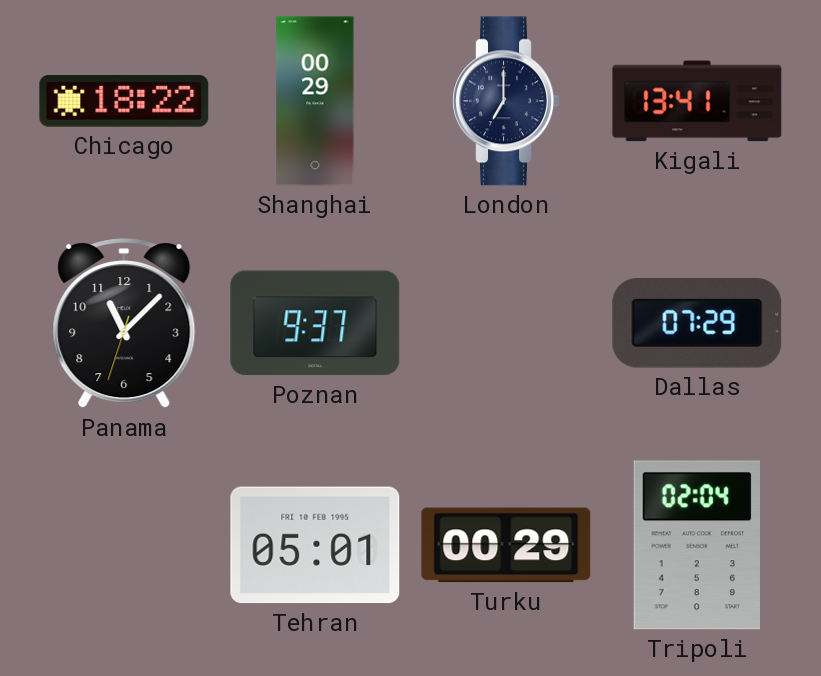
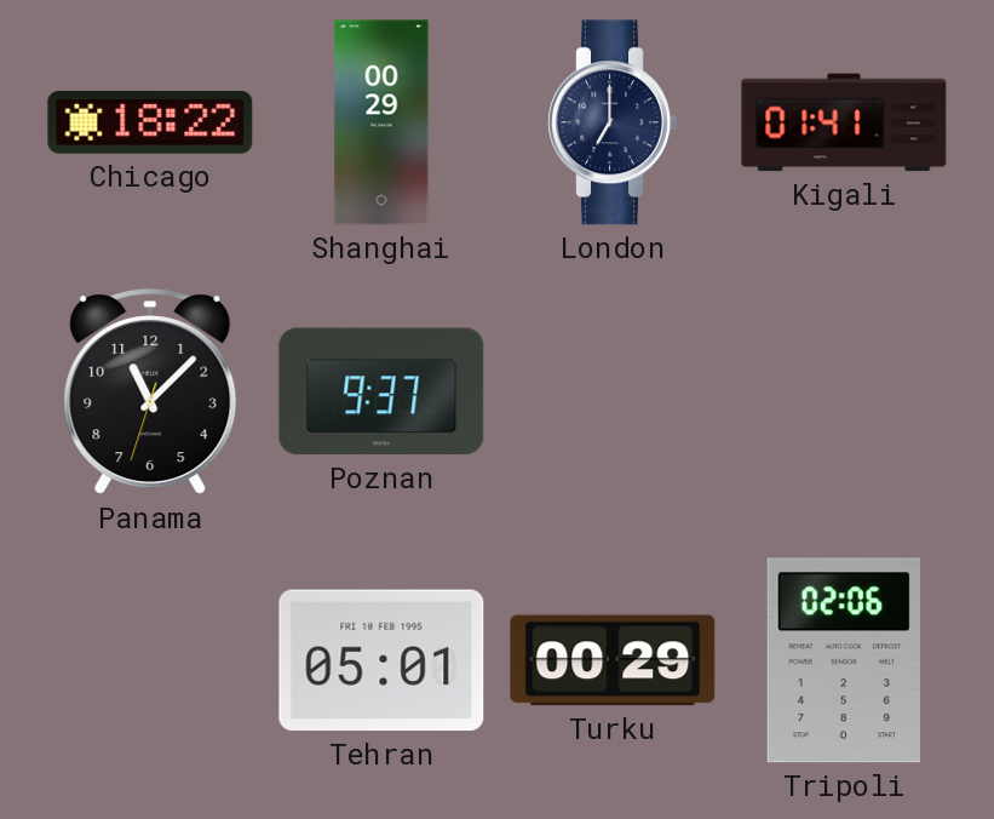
Kigali: 13:41 -> 01:41 (844, 122)
Dallas: 07:29 -> none (697, 324)
Tripoli: 02:04 -> 02:06 (844, 660)
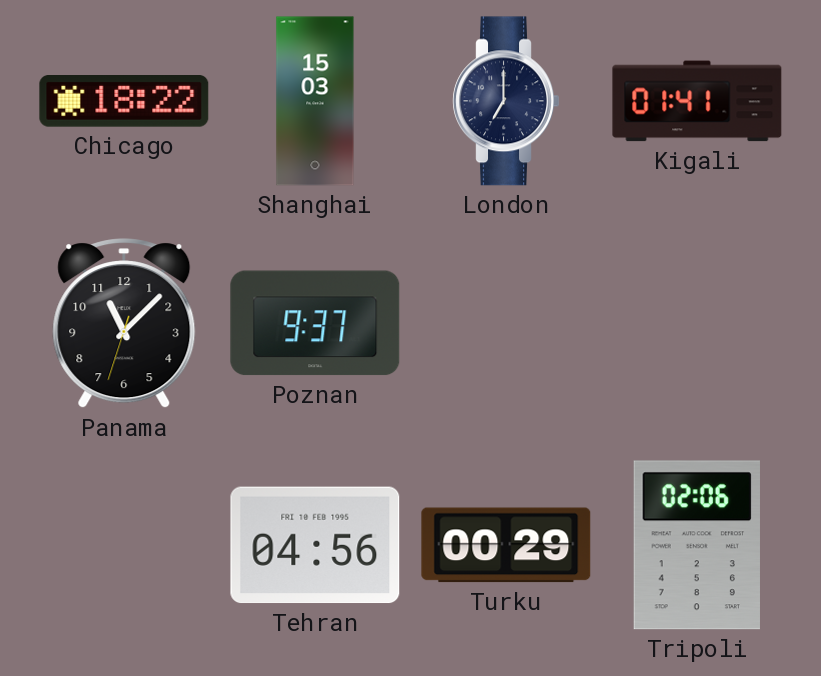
Shanghai: 00:29 -> 15:03 (315, 101)
Tehran: 05:01 -> 04:56 (315, 545)
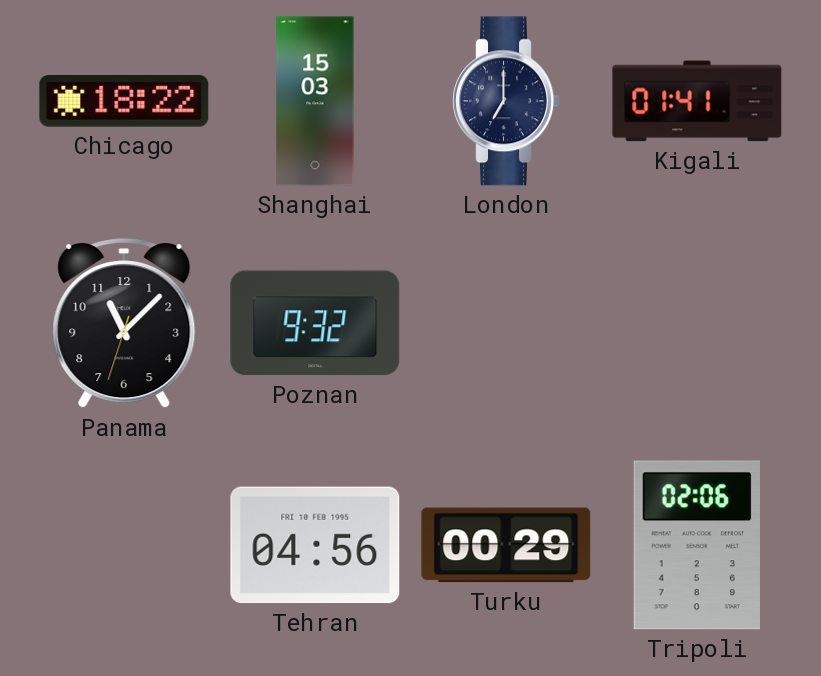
Poznan: 9:37 -> 9:32 (315, 323)
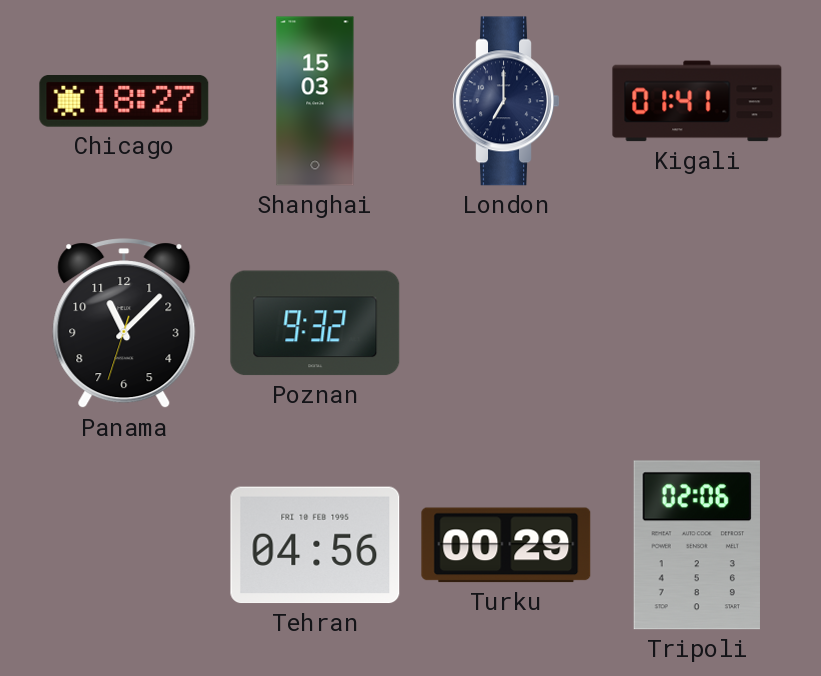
Chicago: 18:22 -> 18:27 (124, 102)
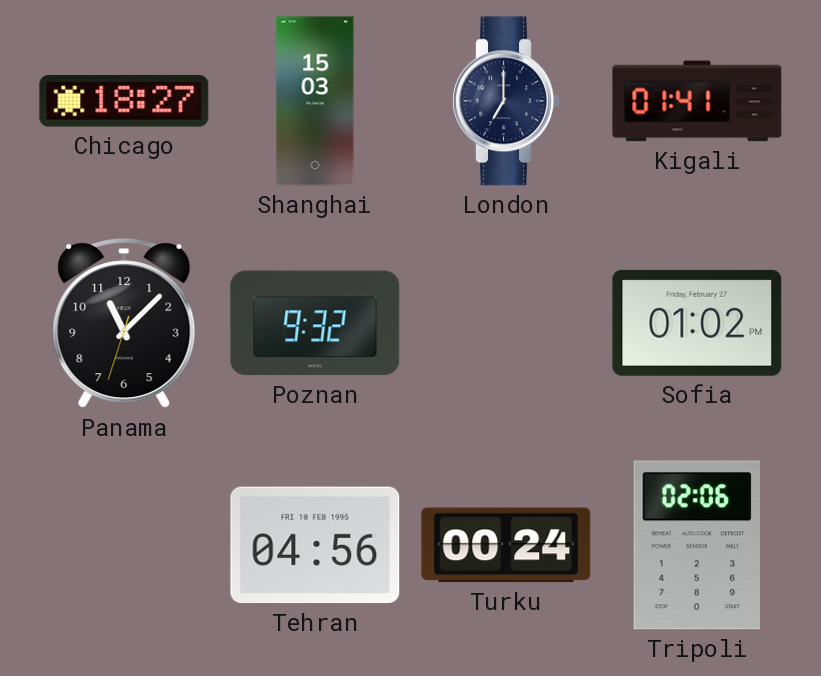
Sofia: none -> 01:02 (697, 323)
Turku: 00:29 -> 00:24 (506, 545)
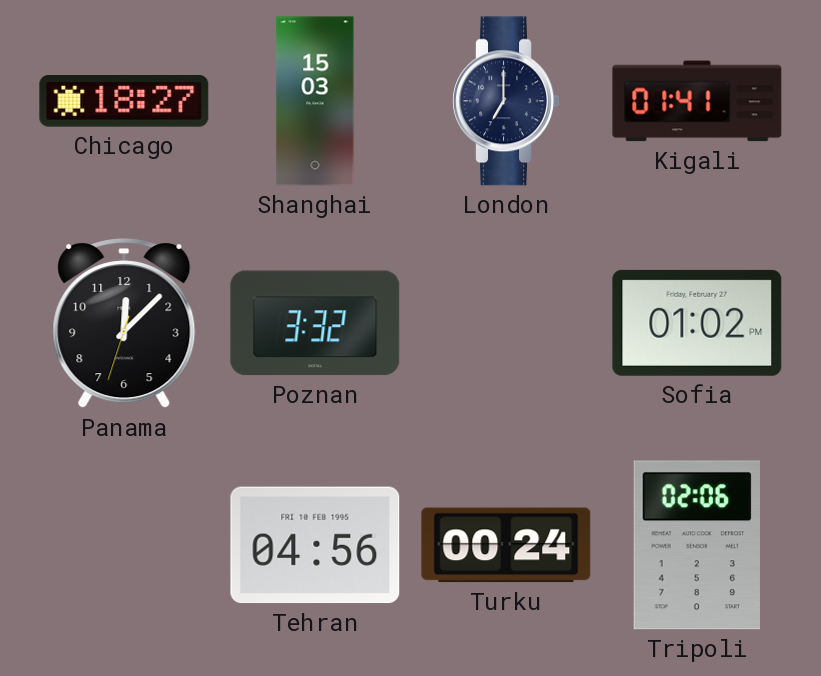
Panama: 11:07 -> 12:07 (124, 324)
Poznan: 9:32 -> 3:32 (315, 323)
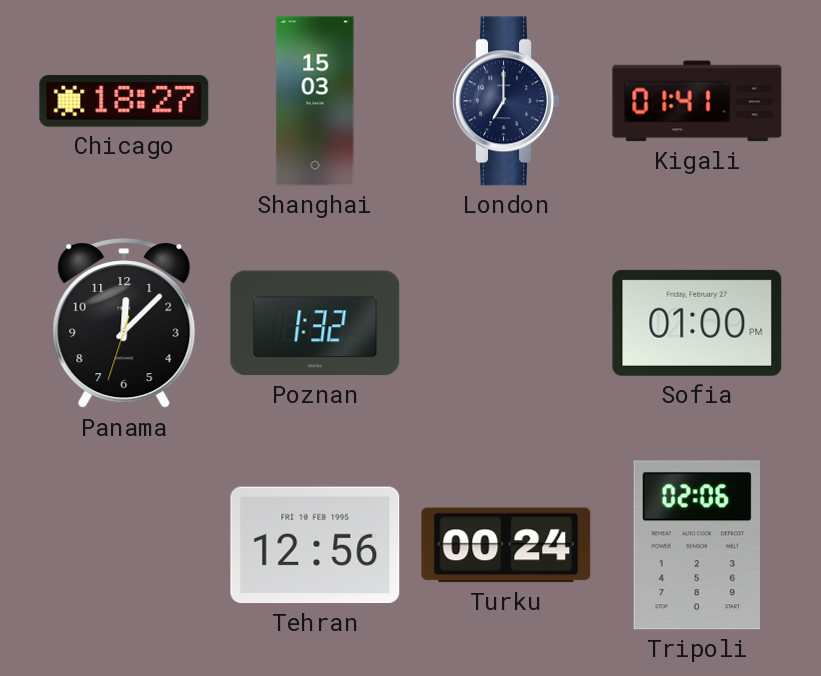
Poznan: 3:32 -> 1:32 (315, 323)
Sofia: 01:02 -> 01:00 (697, 323)
Tehran: 04:56 -> 12:56 (315, 545)
